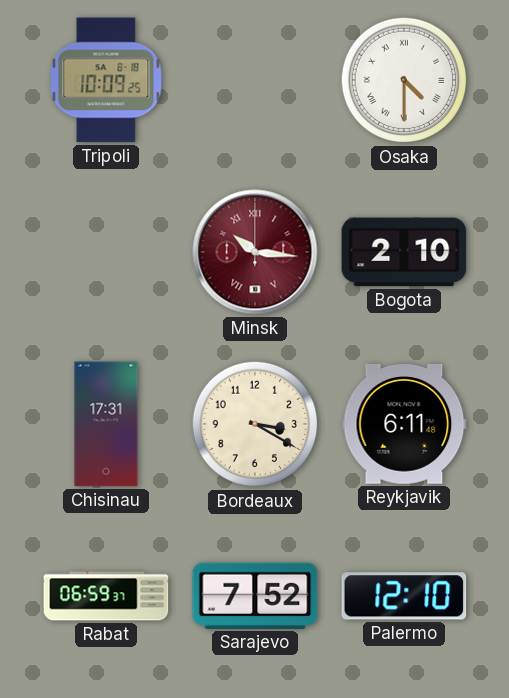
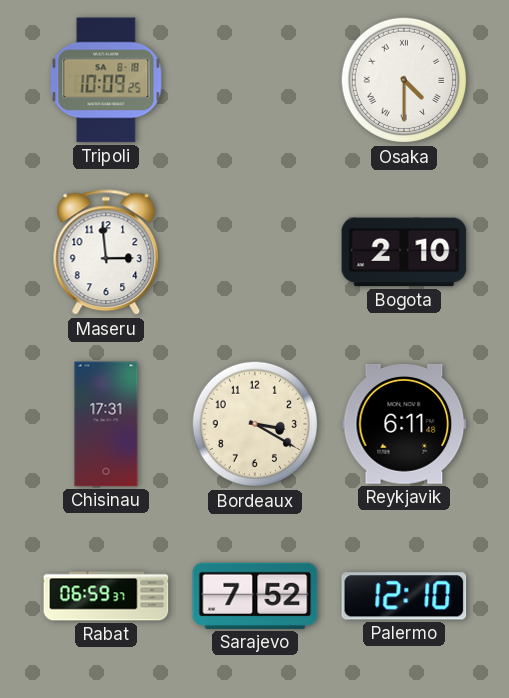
Maseru: none -> 2:59 (106, 253)
Minsk: 10:16 -> none (255, 252)
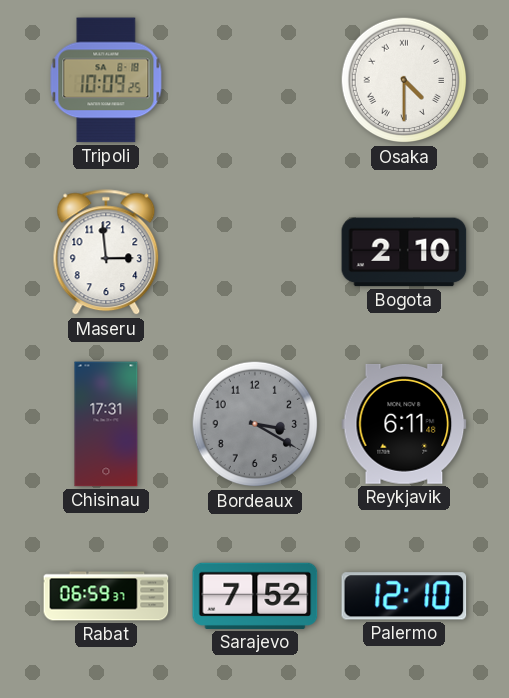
Bordeaux dial: cream -> grey (255, 424)
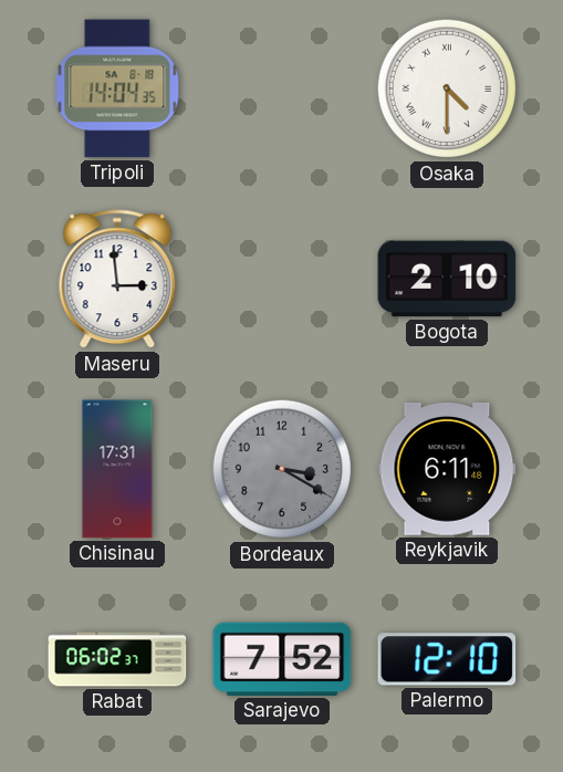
Tripoli: 10:09 -> 14:04 (117, 88)
Rabat: 06:59 -> 06:02 (117, 659)
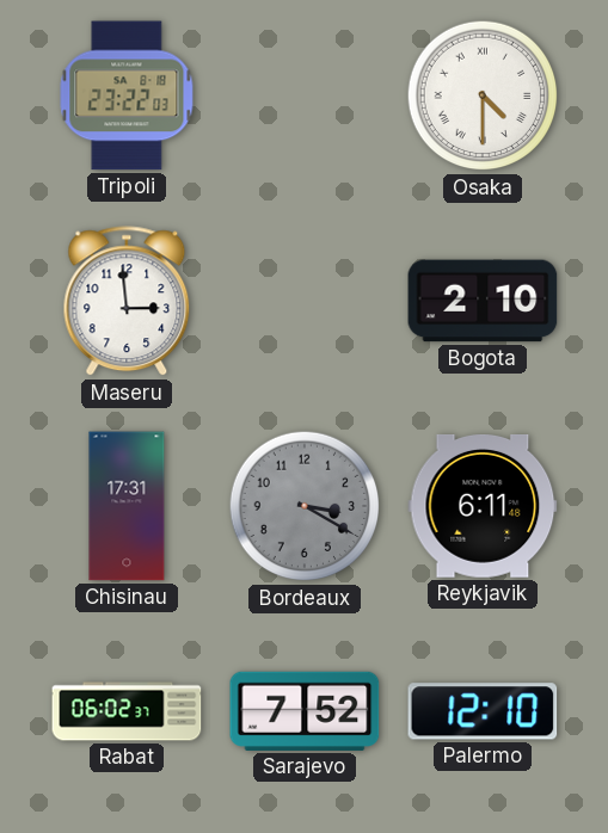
Tripoli: 14:04 -> 23:22 (127, 95)
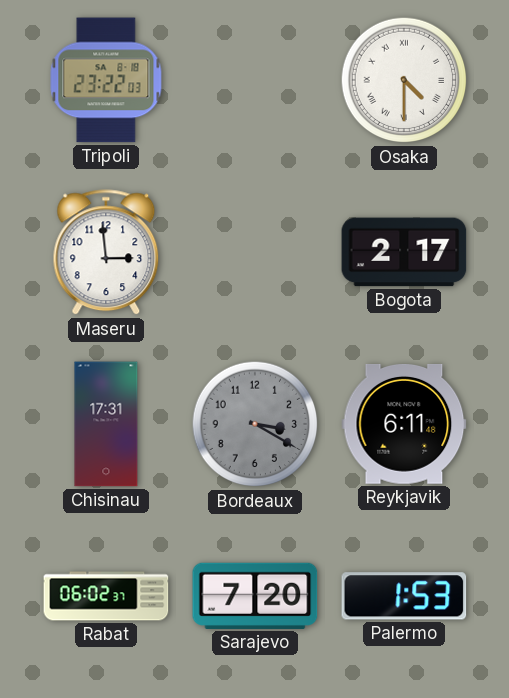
Bogota: 2:10 -> 2:17 (404, 252)
Sarajevo: 7:52 -> 7:20 (255, 596)
Palermo: 12:10 -> 1:53 (404, 596)
